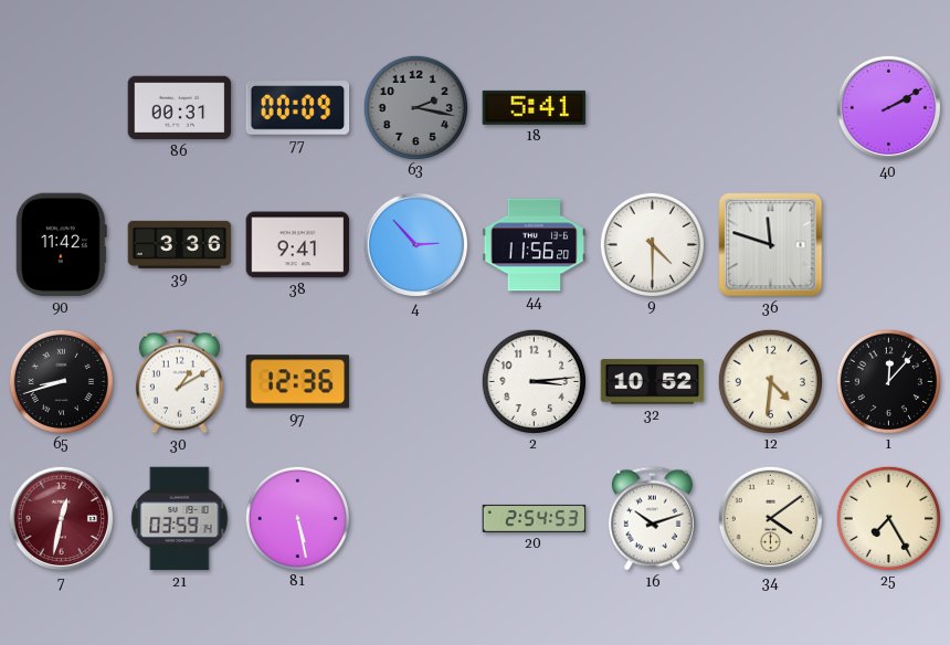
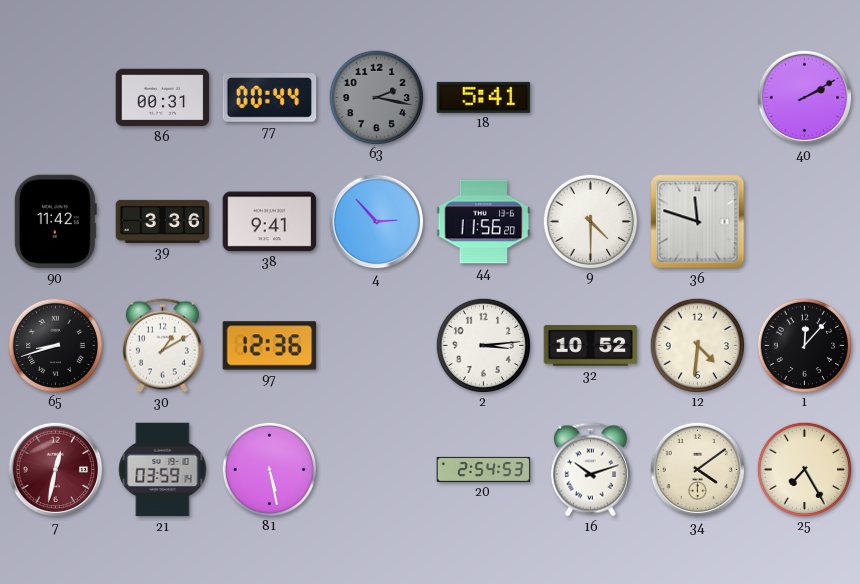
77: 00:09 -> 00:44 (270, 98)
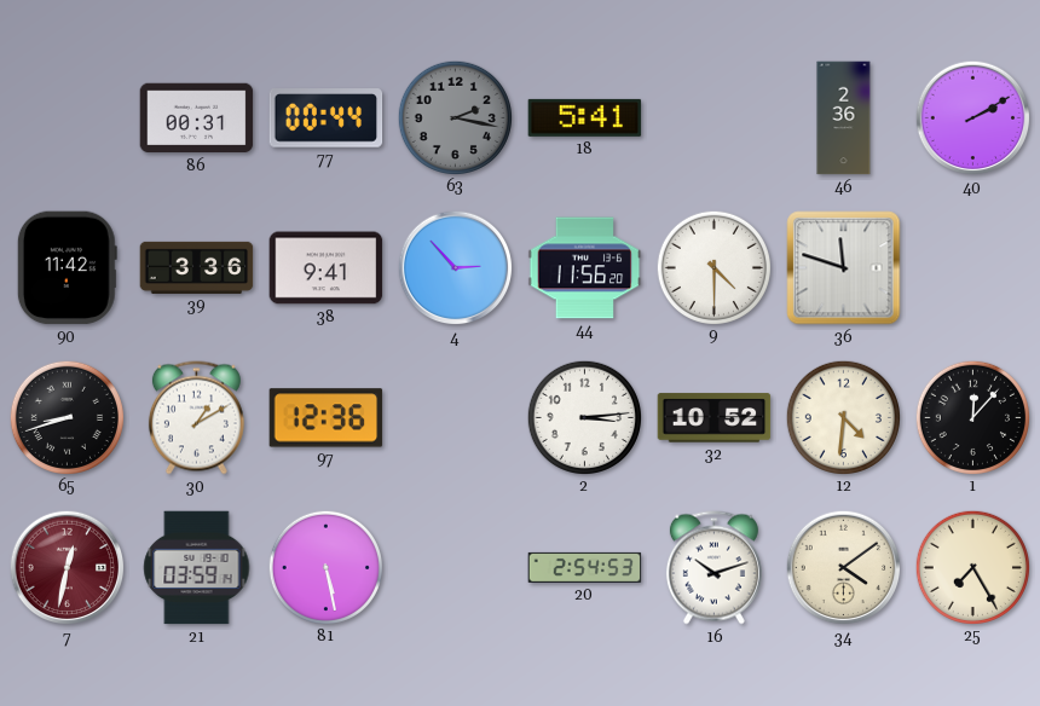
46: none -> 2:36 (844, 118)
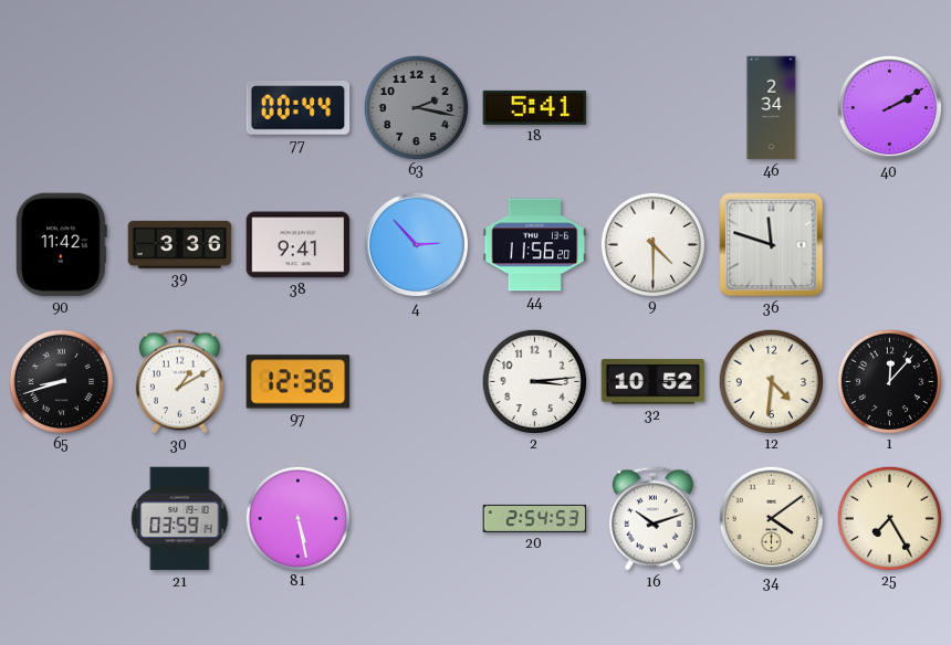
86: 00:31 -> none (197, 118)
46: 2:36 -> 2:34 (772, 108)
7: 12:32 -> none (68, 568)
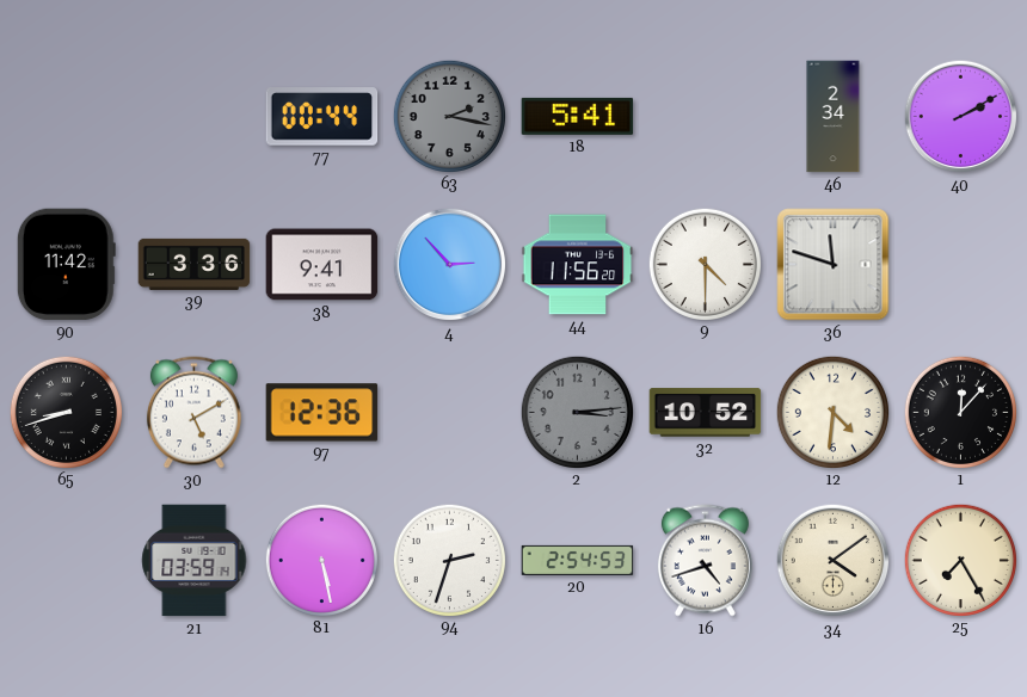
30: 1:10 -> 5:10 (193, 413)
2 dial: white -> grey (577, 412)
94: none -> 2:33 (449, 560)
16: 10:12 -> 4:42 (705, 561)
